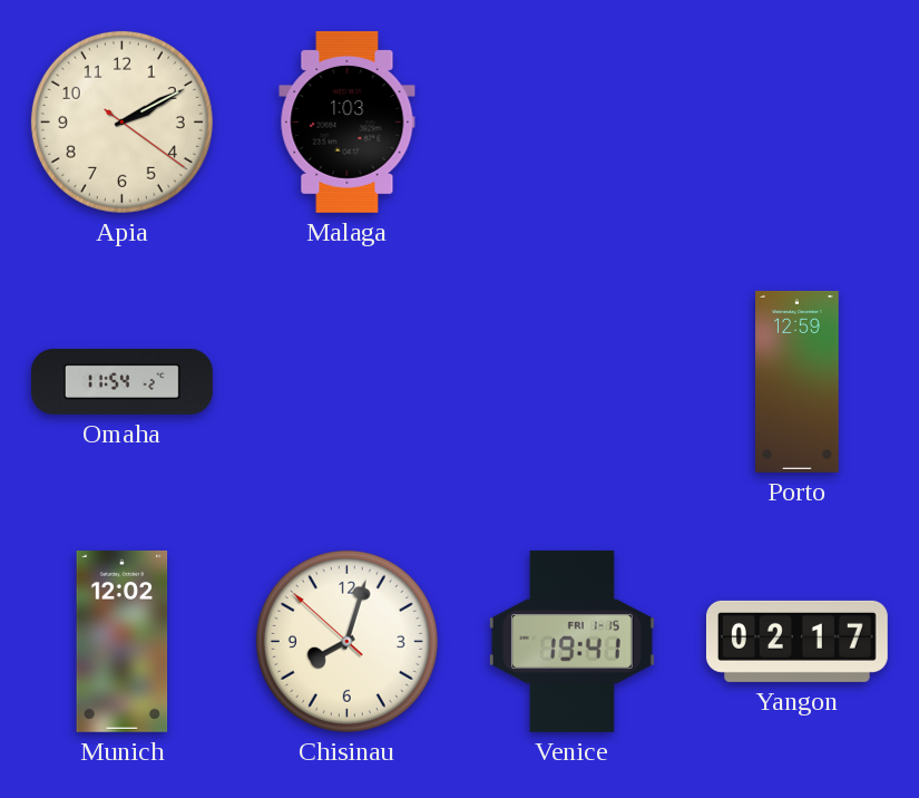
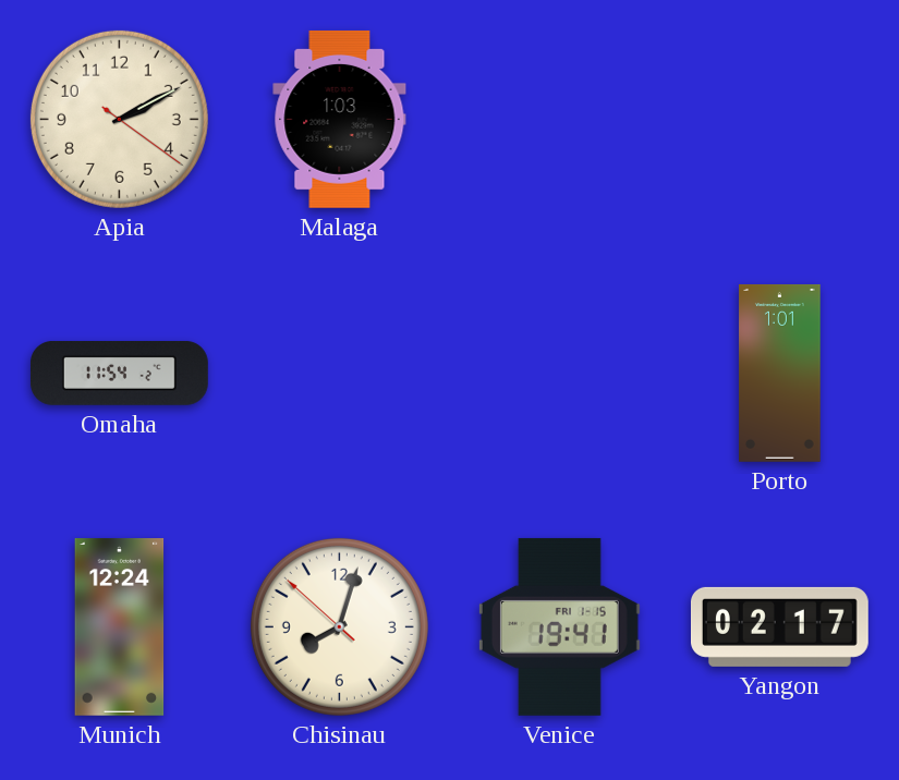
Porto: 12:59 -> 1:01 (780, 373)
Munich: 12:02 -> 12:24 (120, 626)
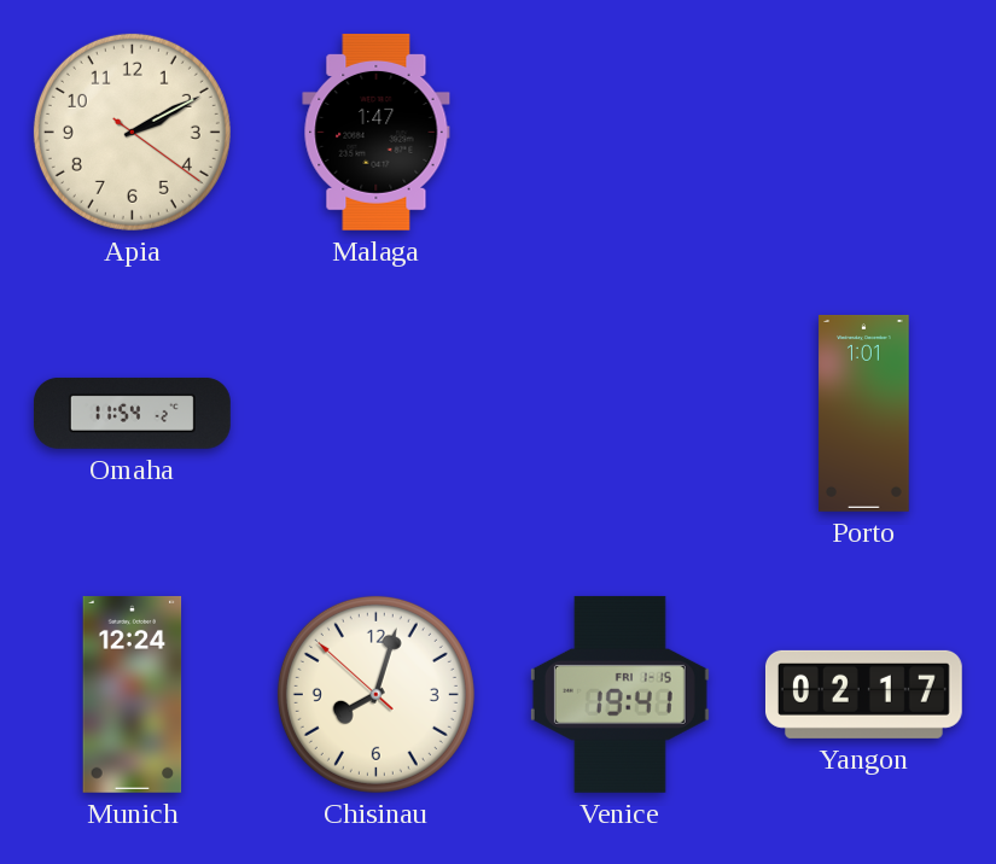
Malaga: 1:03 -> 1:47 (377, 132)
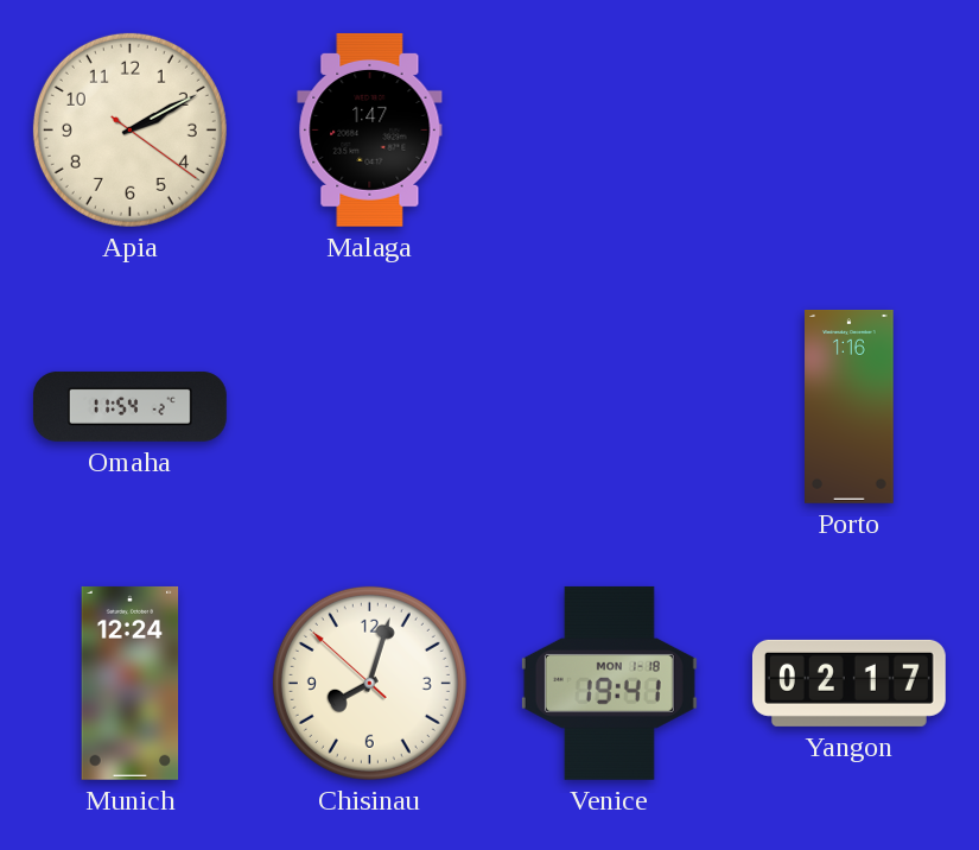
Porto: 1:01 -> 1:16 (850, 406)
Venice date: FRI 1-15 -> MON 1-18 (609, 683)
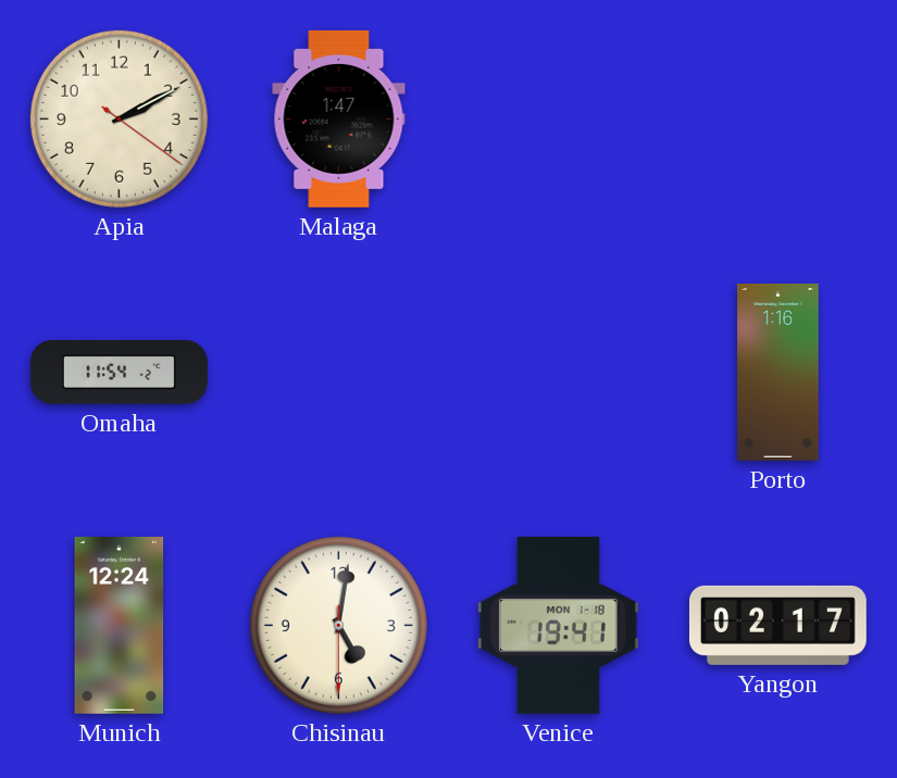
Chisinau: 8:02 -> 5:01 (338, 625)
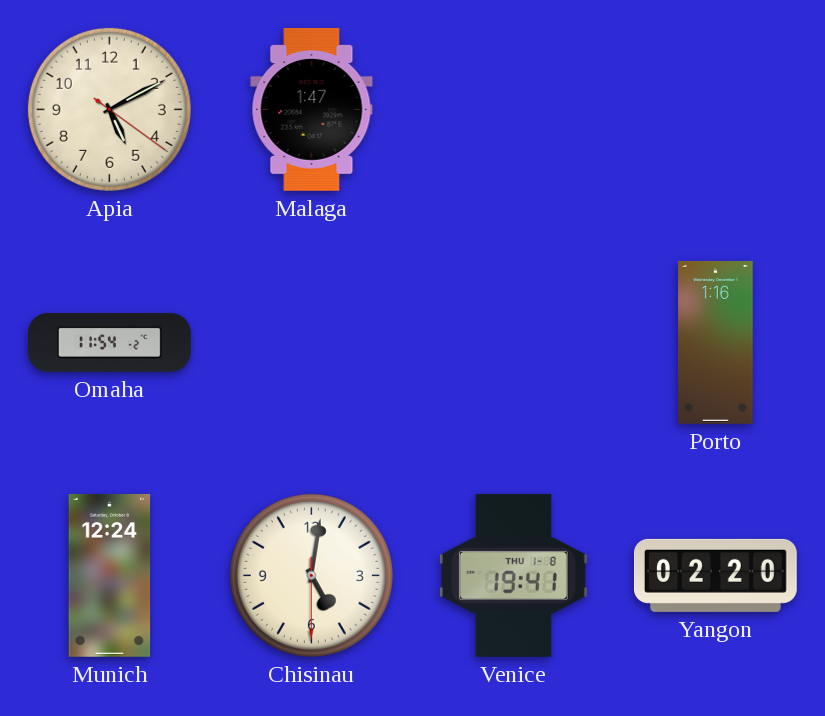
Apia: 2:10 -> 5:10 (109, 109)
Venice date: MON 1-18 -> THU 1-8 (513, 575)
Yangon: 02:17 -> 02:20 (715, 575)
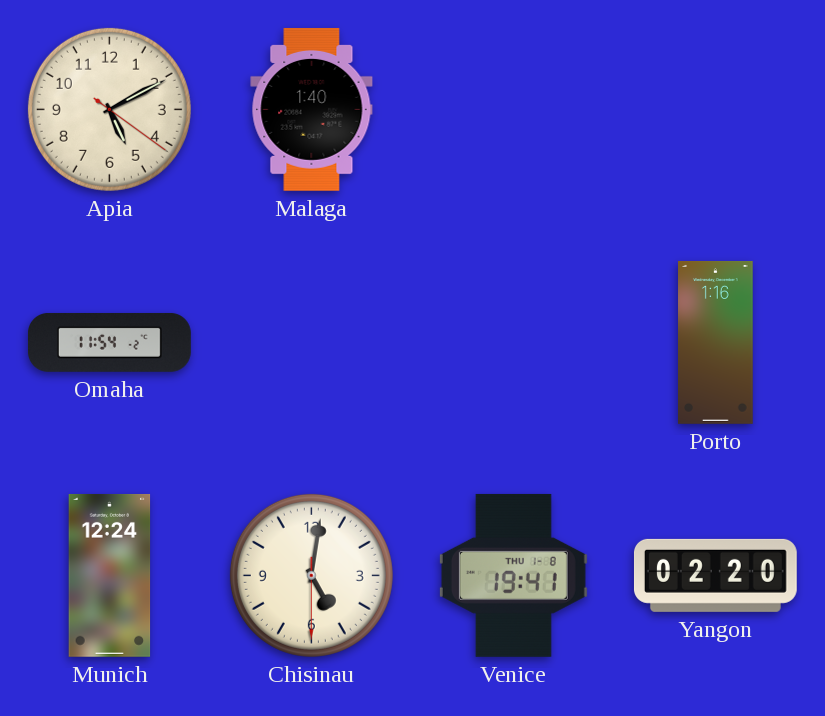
Malaga: 1:47 -> 1:40 (312, 109)
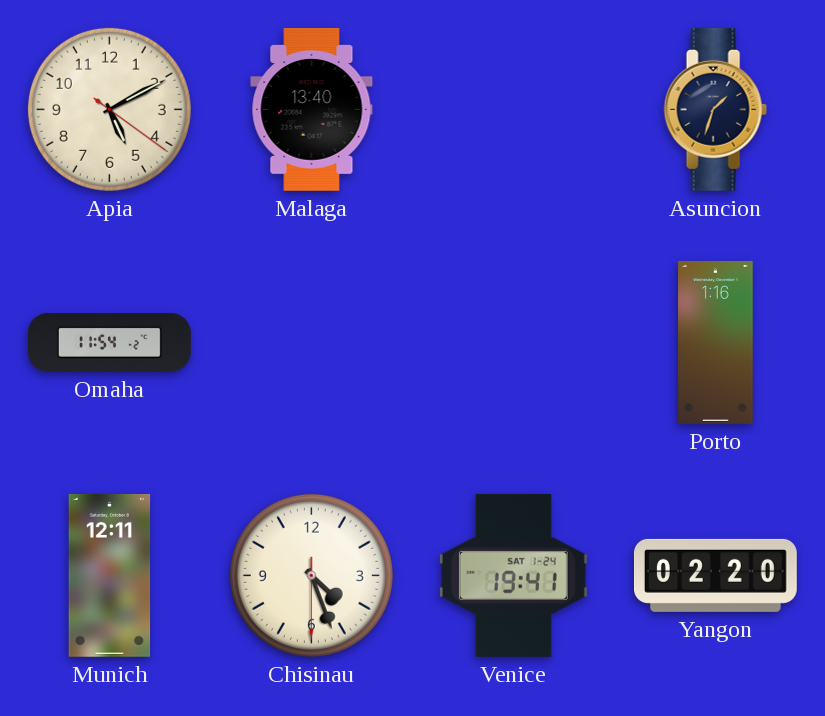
Malaga: 1:40 -> 13:40 (312, 109)
Asuncion: none -> 1:33 (715, 109)
Munich: 12:24 -> 12:11 (110, 575)
Chisinau: 5:01 -> 4:26 (311, 575)
Venice date: THU 1-8 -> SAT 1-24 (513, 575)
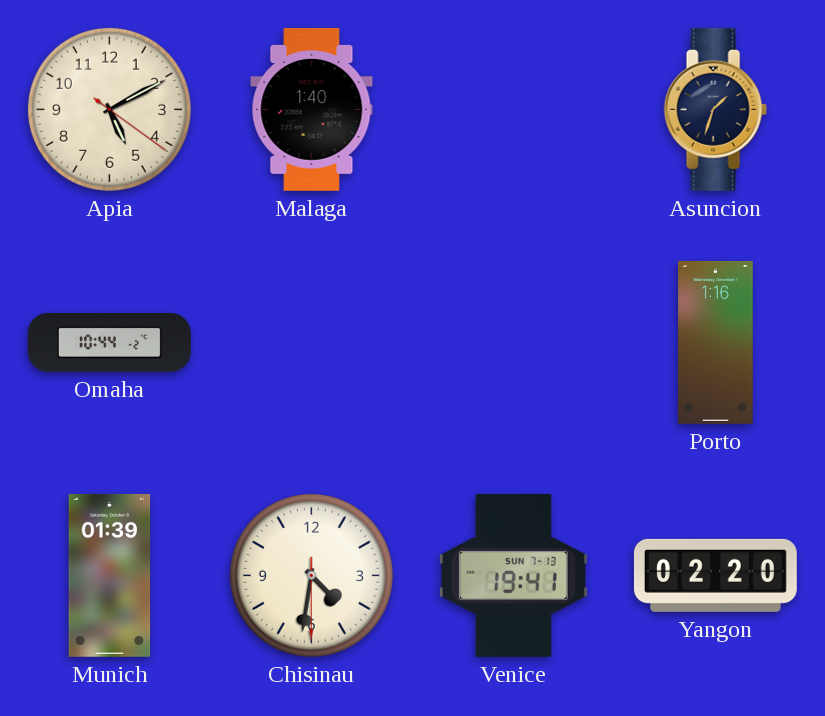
Malaga: 13:40 -> 1:40 (312, 109)
Omaha: 11:54 -> 10:44 (109, 343)
Munich: 12:11 -> 01:39 (110, 575)
Chisinau: 4:26 -> 4:31 (311, 575)
Venice date: SAT 1-24 -> SUN 7-13 (513, 575)
